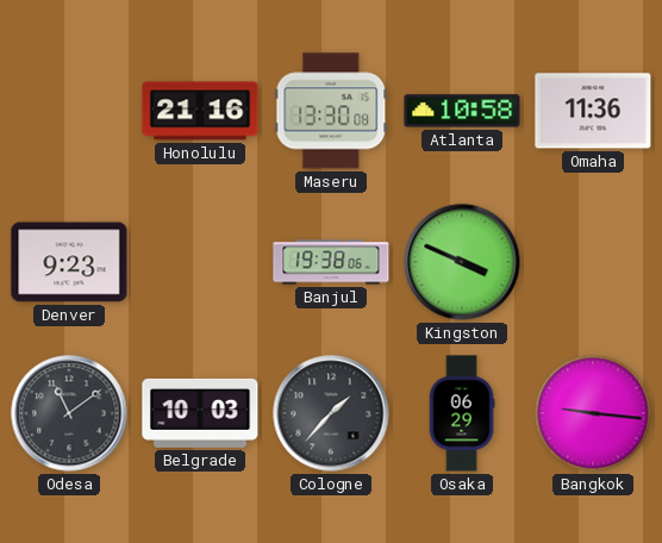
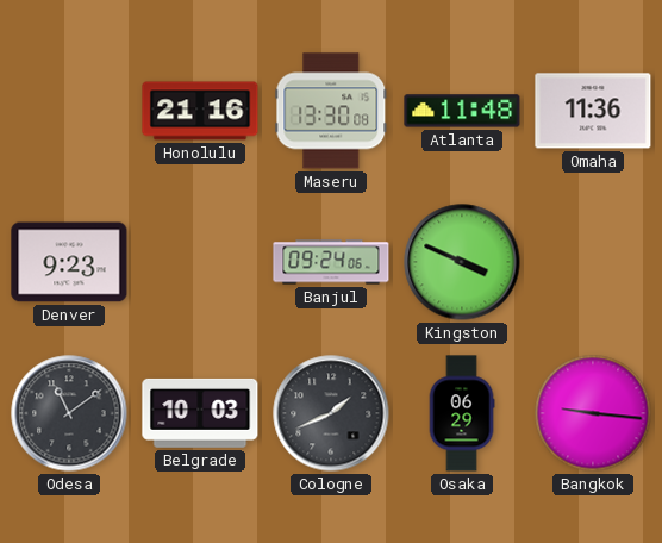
Atlanta: 10:58 -> 11:48 (462, 111)
Banjul: 19:38 -> 09:24 (331, 262)
Cologne: 1:37 -> 1:41 (331, 413)
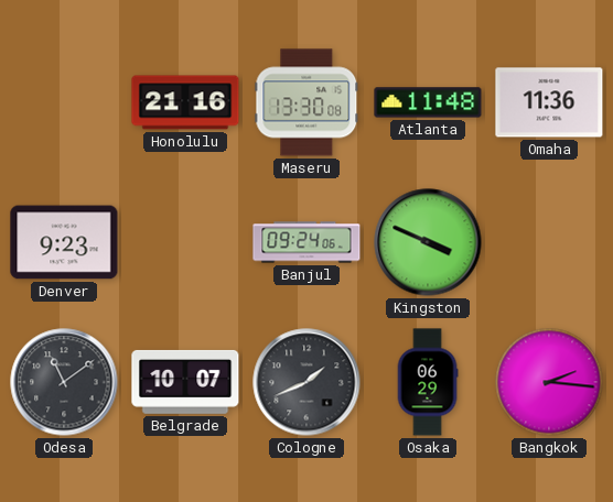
Belgrade: 10:03 -> 10:07 (185, 382)
Bangkok: 9:16 -> 2:16 (549, 382)
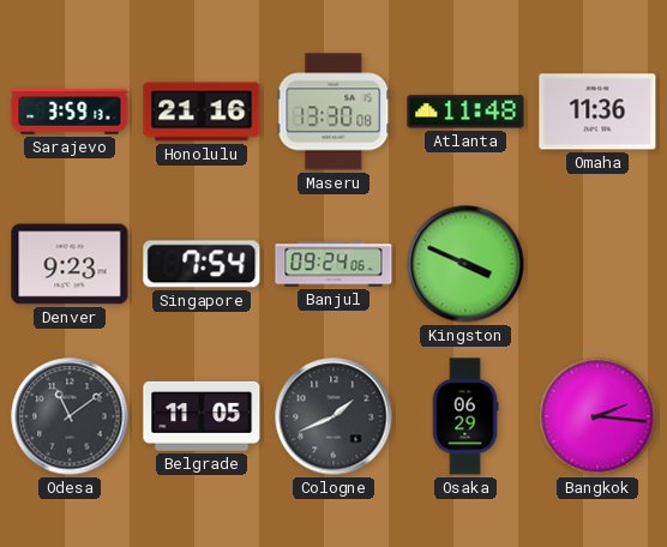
Sarajevo: none -> 3:59 (70, 112)
Singapore: none -> 7:54 (202, 264)
Belgrade: 10:07 -> 11:05 (202, 416)
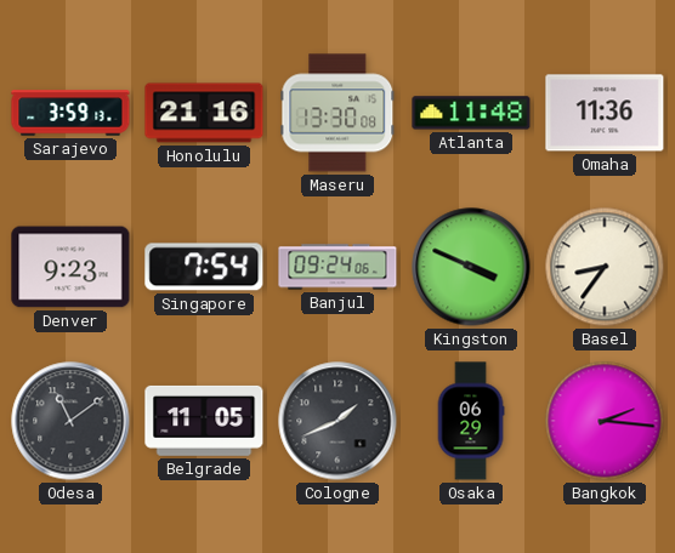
Basel: none -> 8:36 (605, 267)
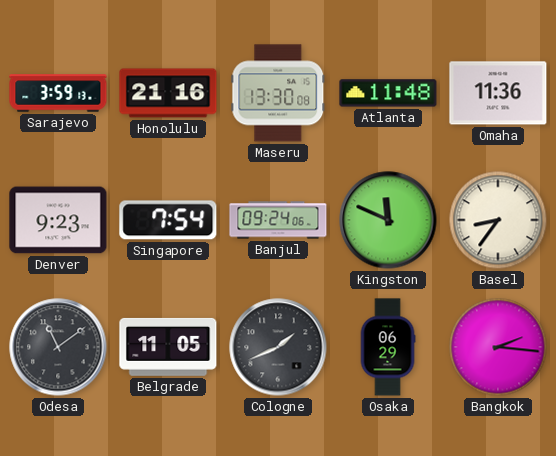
Kingston: 3:49 -> 11:49 (388, 220)
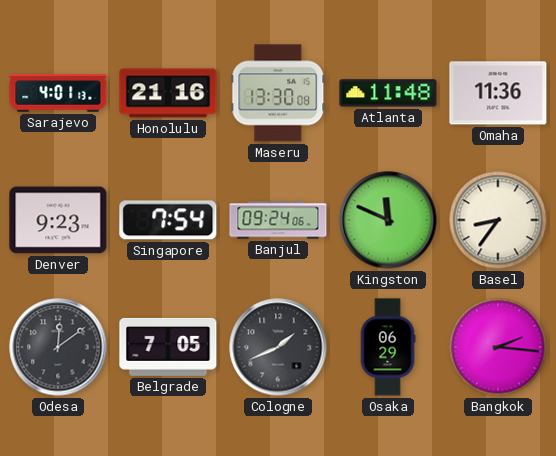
Sarajevo: 3:59 -> 4:01 (58, 93)
Odesa: 11:09 -> 12:09 (58, 347)
Belgrade: 11:05 -> 7:05 (168, 347)
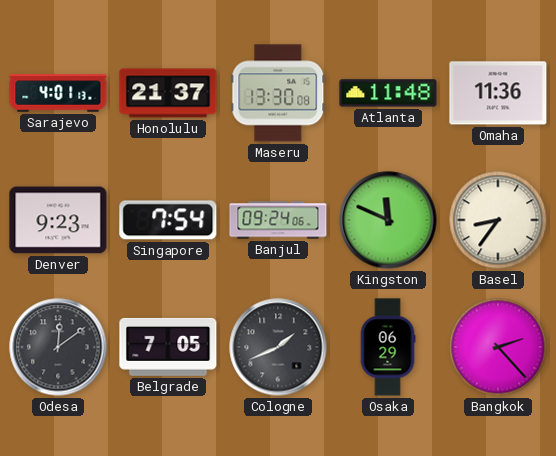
Honolulu: 21:16 -> 21:37 (168, 93)
Bangkok: 2:16 -> 2:23 (498, 347)
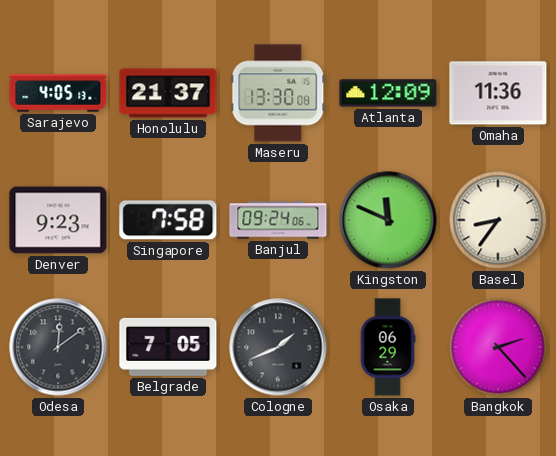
Sarajevo: 4:01 -> 4:05 (58, 93)
Atlanta: 11:48 -> 12:09 (388, 93)
Singapore: 7:54 -> 7:58 (168, 220)
